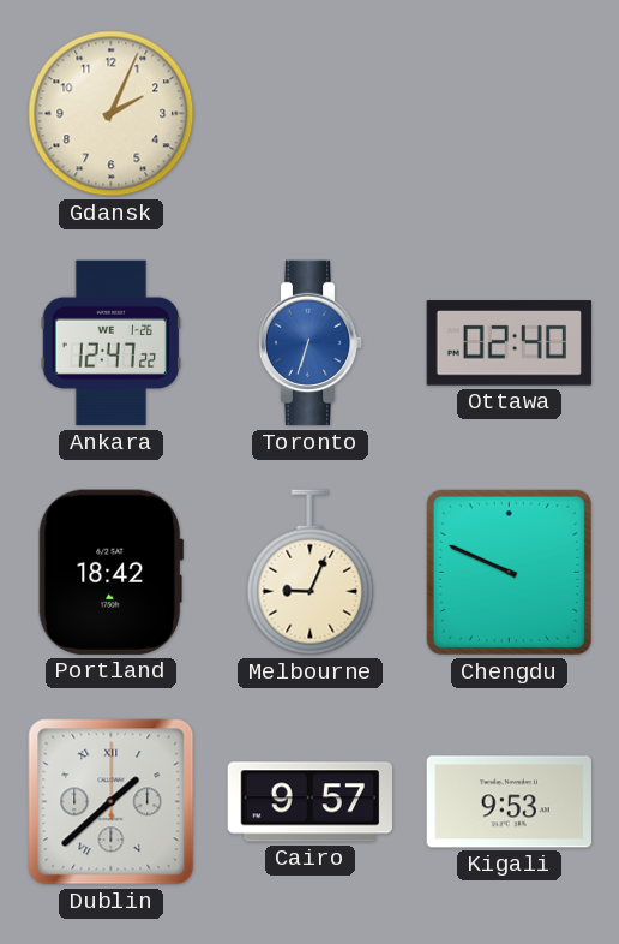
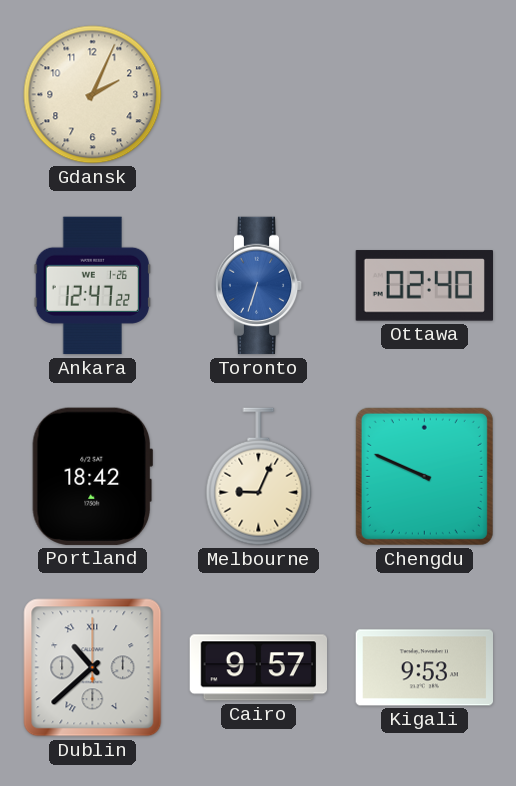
Dublin: 1:38 -> 10:38 (93, 668)
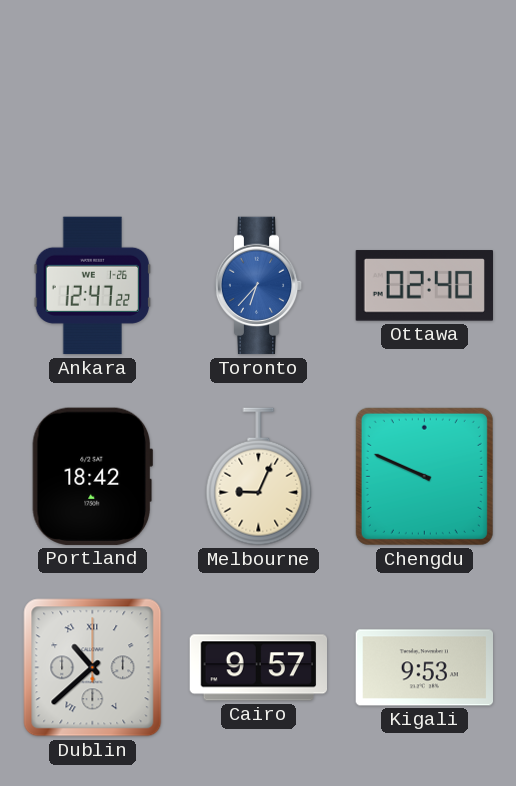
Gdansk: 2:04 -> none (93, 95)
Toronto: 6:33 -> 6:37 (259, 286)
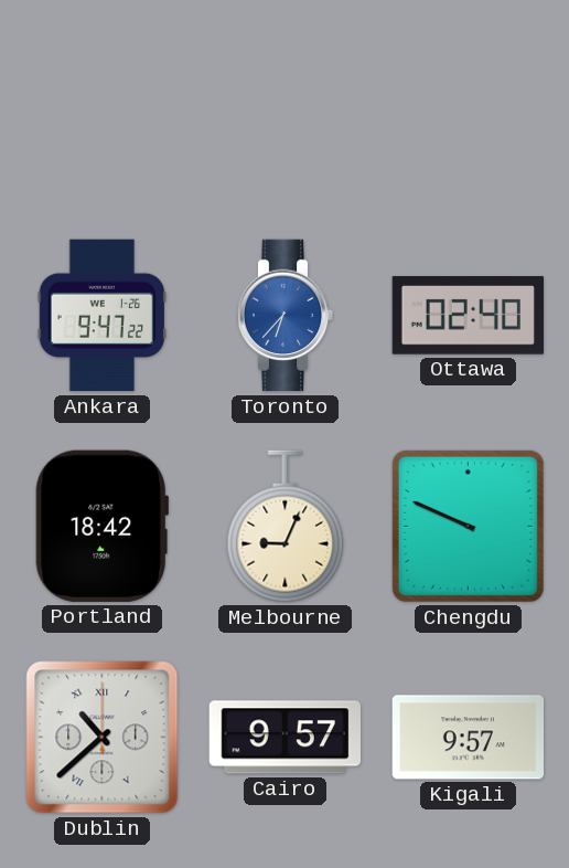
Ankara: 12:47 -> 9:47 (103, 316)
Kigali: 9:53 -> 9:57 (468, 738)
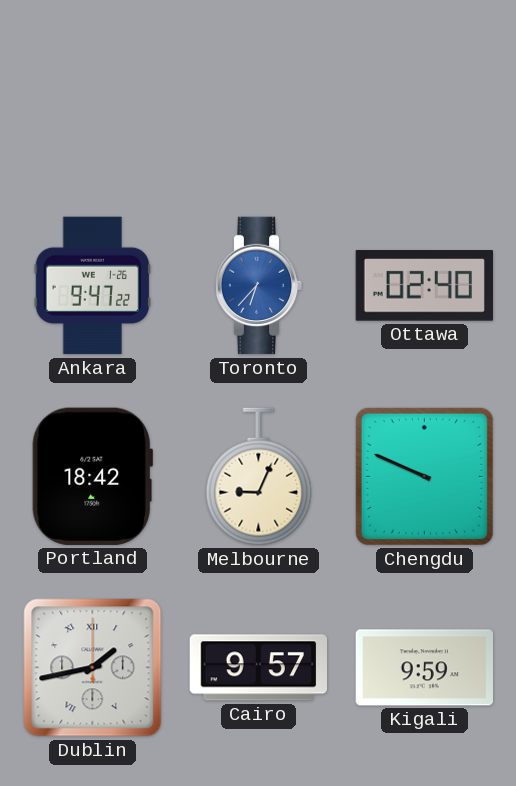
Dublin: 10:38 -> 1:43 (93, 668)
Kigali: 9:57 -> 9:59 (424, 668)
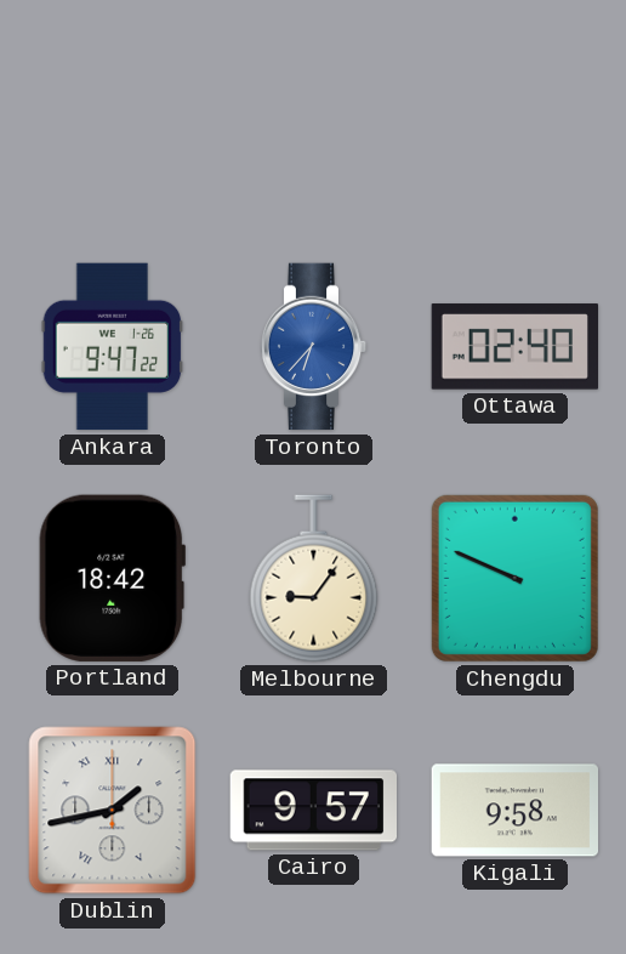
Melbourne: 9:04 -> 9:06 (314, 579)
Kigali: 9:59 -> 9:58 (514, 811)
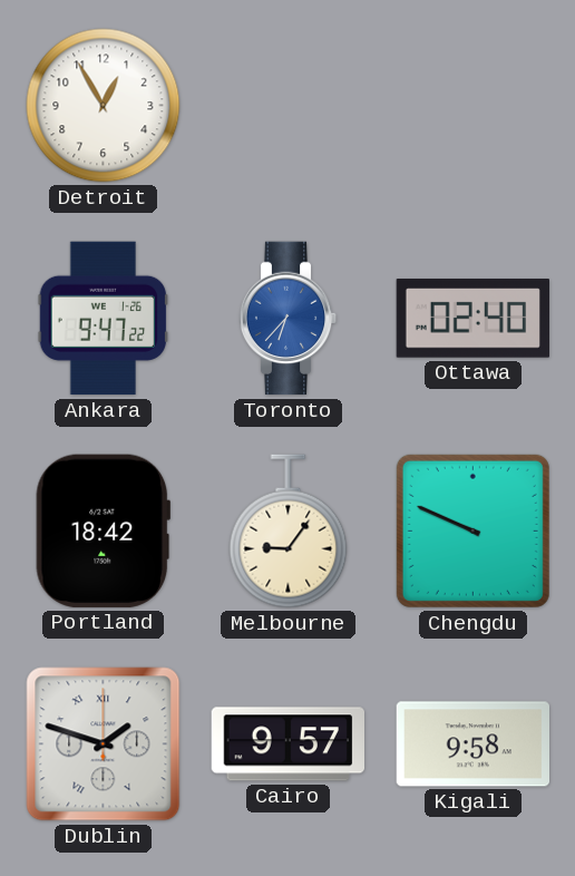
Detroit: none -> 12:55 (104, 106)
Dublin: 1:43 -> 1:48 (104, 744)
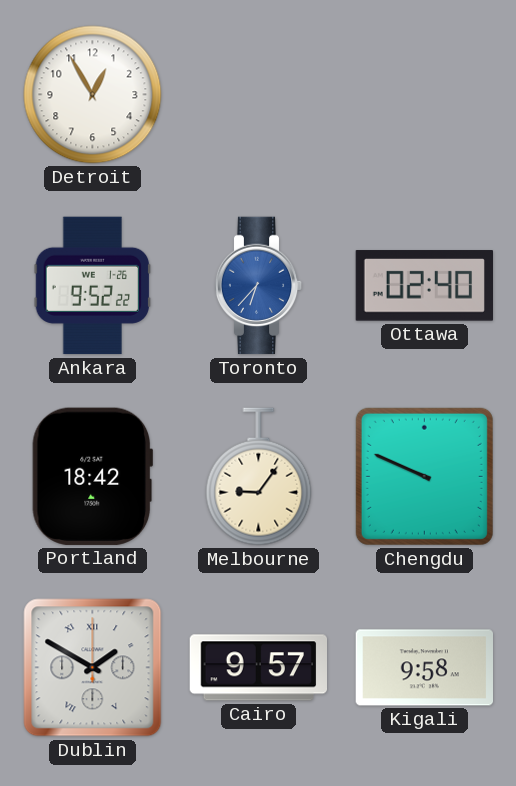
Ankara: 9:47 -> 9:52 (93, 286)
Dublin: 1:48 -> 1:50 (93, 668)
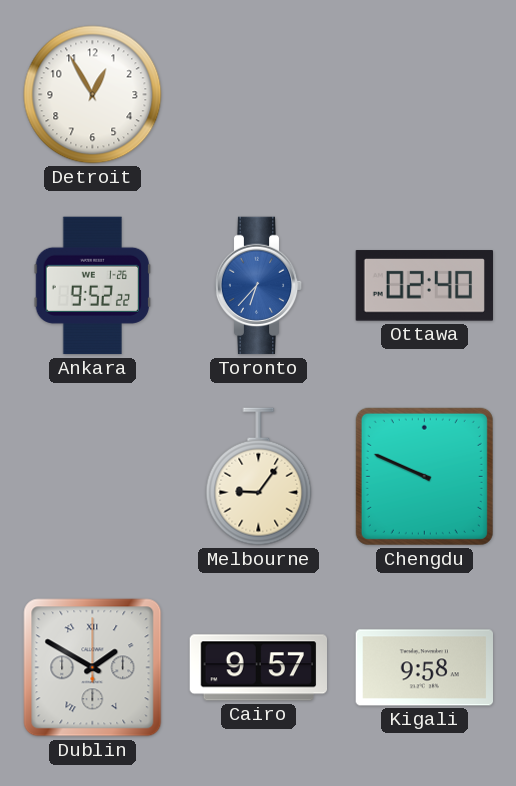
Portland: 18:42 -> none (92, 476)
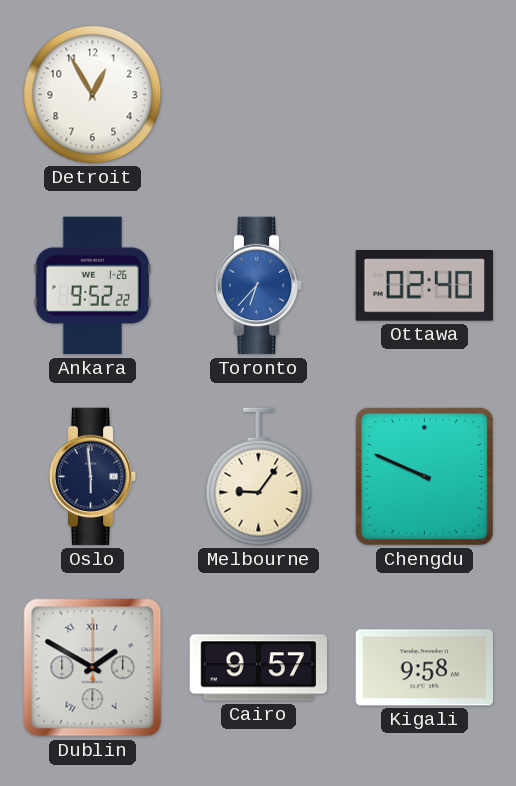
Oslo: none -> 5:59 (93, 477)
